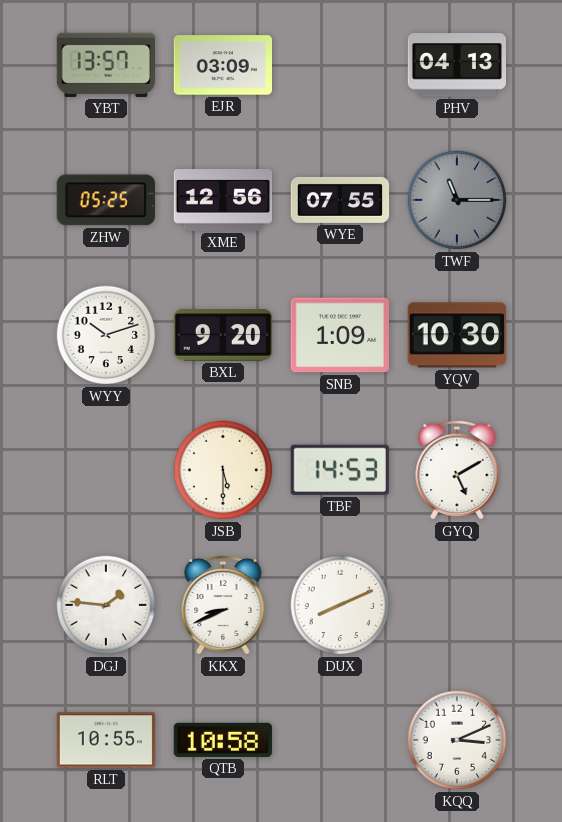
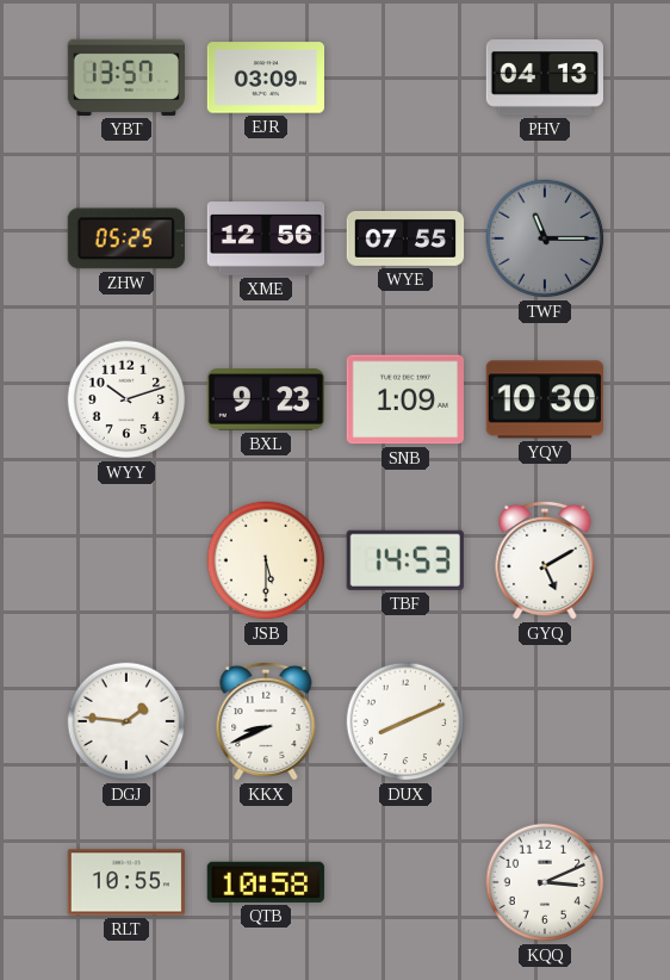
BXL: 9:20 -> 9:23 (265, 399)
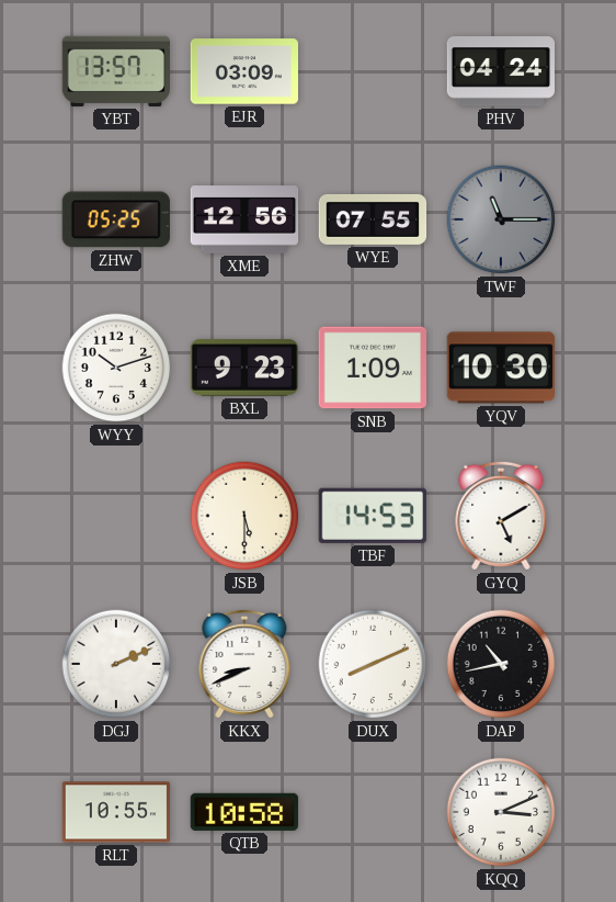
PHV: 04:13 -> 04:24 (501, 71)
DGJ: 1:46 -> 2:11 (116, 664)
DAP: none -> 10:43 (501, 664)
